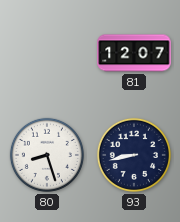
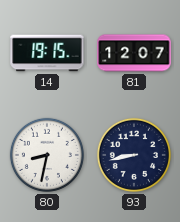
14: none -> 19:15 (47, 53)
80: 8:27 -> 8:32 (47, 155)
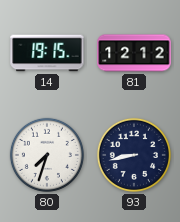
81: 12:07 -> 12:12 (134, 53)
80: 8:32 -> 7:33 (47, 155)
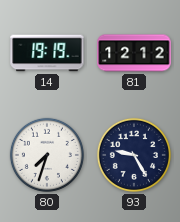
14: 19:15 -> 19:19 (47, 53)
93: 8:43 -> 9:25 (134, 155)
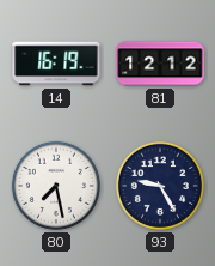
14: 19:19 -> 16:19 (56, 64)
80: 7:33 -> 7:28 (56, 186)
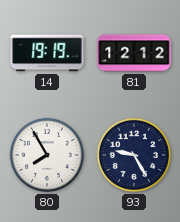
14: 16:19 -> 19:19 (47, 53)
80: 7:28 -> 7:55 (47, 155)
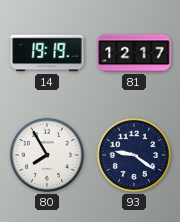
81: 12:12 -> 12:17 (134, 53)
93: 9:25 -> 9:21 (134, 155)
